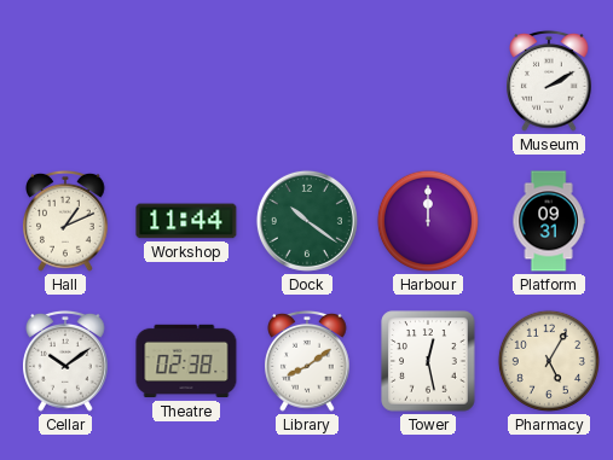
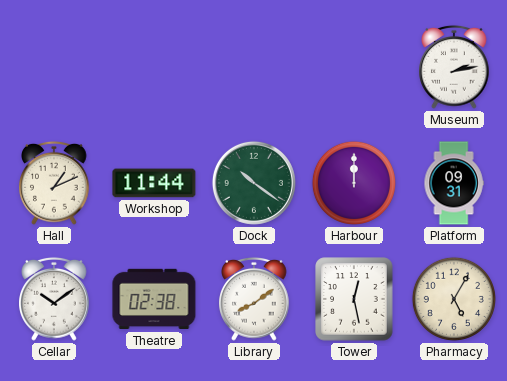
Museum: 2:10 -> 2:13 (455, 67)
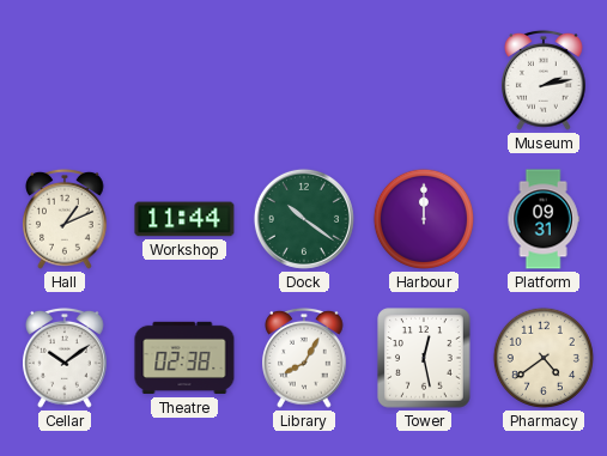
Library: 8:09 -> 8:05 (305, 358)
Pharmacy: 5:05 -> 4:39 (544, 358)
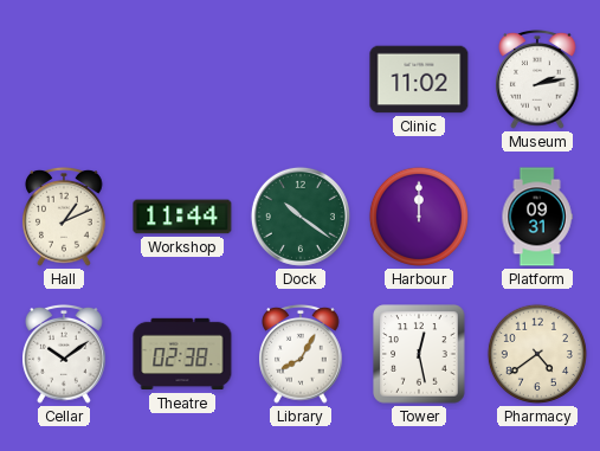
Clinic: none -> 11:02 (419, 79)
